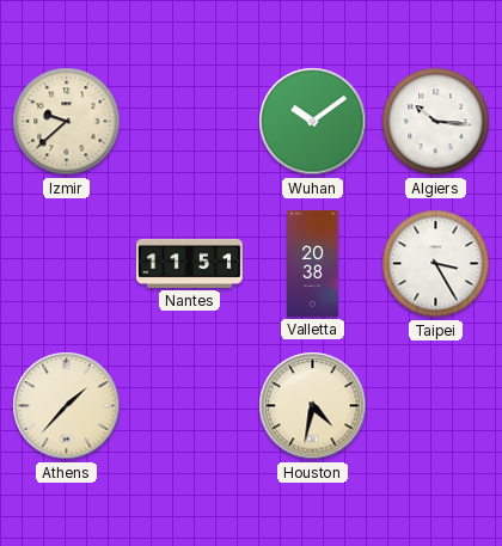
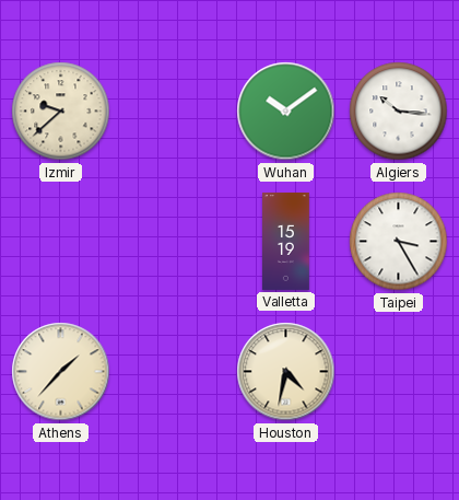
Nantes: 11:51 -> none (189, 263)
Valletta: 20:38 -> 15:19 (286, 241)
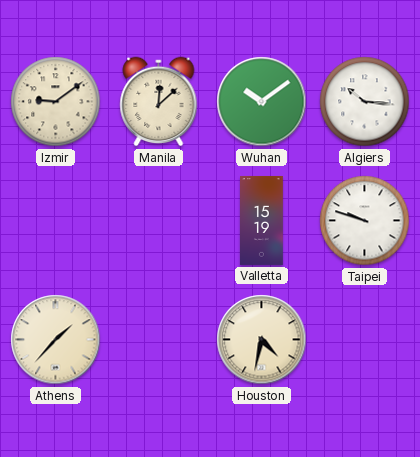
Izmir: 9:38 -> 9:09 (56, 102)
Manila: none -> 12:08 (159, 102)
Taipei: 3:25 -> 9:48 (365, 221)
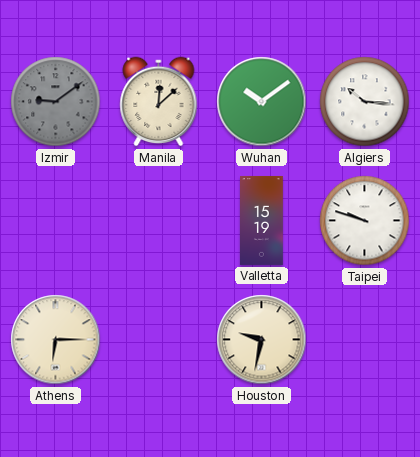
Izmir dial: cream -> grey (56, 102)
Athens: 1:37 -> 6:15 (56, 340)
Houston: 4:32 -> 9:32 (262, 340)
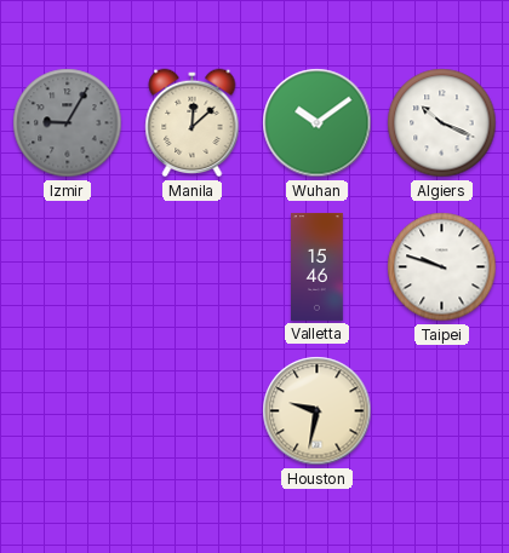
Izmir: 9:09 -> 9:05 (68, 123)
Algiers: 10:16 -> 10:19 (442, 123)
Valletta: 15:19 -> 15:46 (318, 266)
Athens: 6:15 -> none (56, 340)
